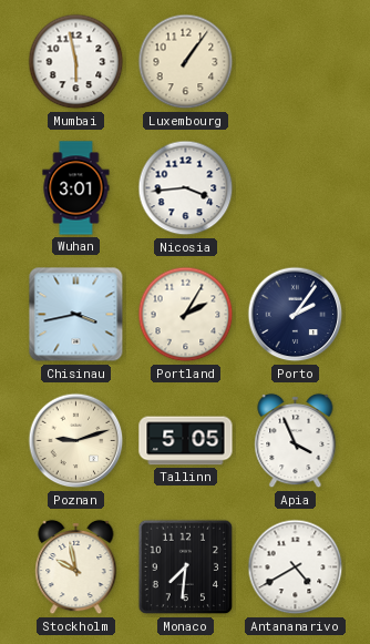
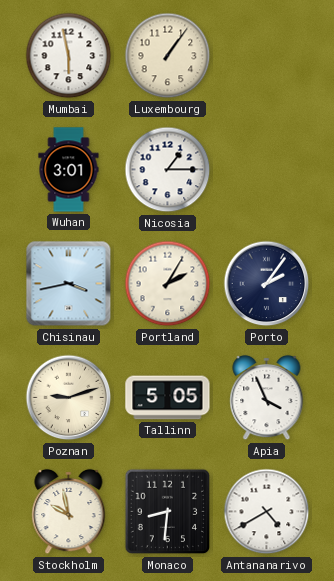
Nicosia: 3:44 -> 1:15 (168, 170)
Monaco: 7:31 -> 8:31 (168, 512)
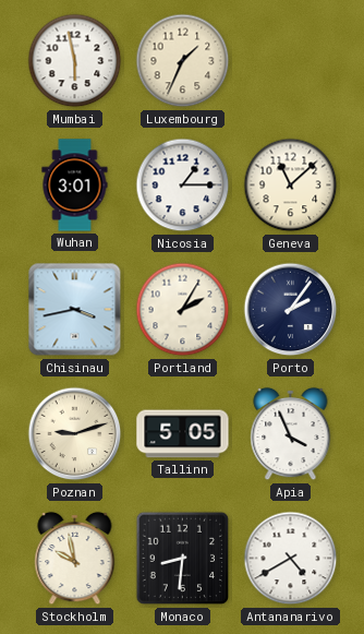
Luxembourg: 1:06 -> 1:34 (183, 61)
Geneva: none -> 11:08 (291, 186)
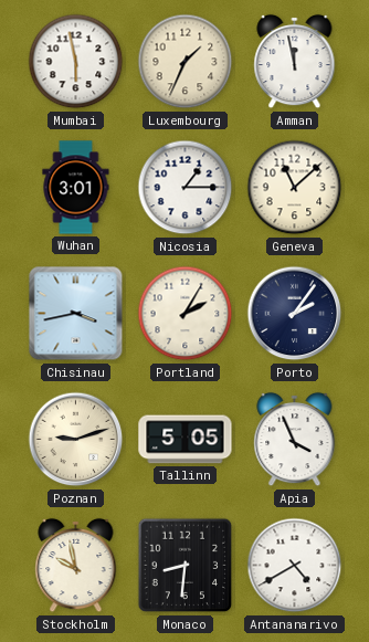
Amman: none -> 11:58 (295, 62)
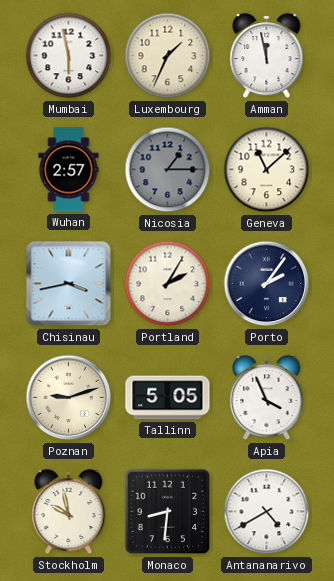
Wuhan: 3:01 -> 2:57 (69, 170)
Nicosia dial: white -> grey (168, 170)
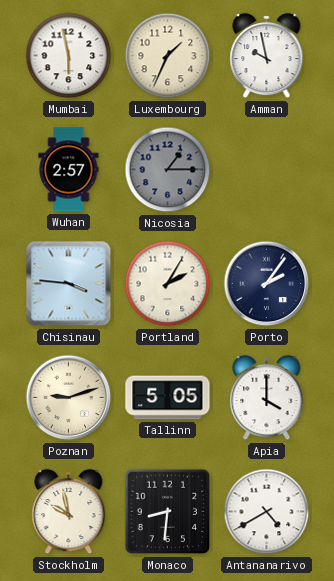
Amman: 11:58 -> 9:58 (267, 56)
Geneva: 11:08 -> none (267, 170)
Chisinau: 3:43 -> 3:46 (69, 284)
Apia: 3:56 -> 4:00 (267, 398)
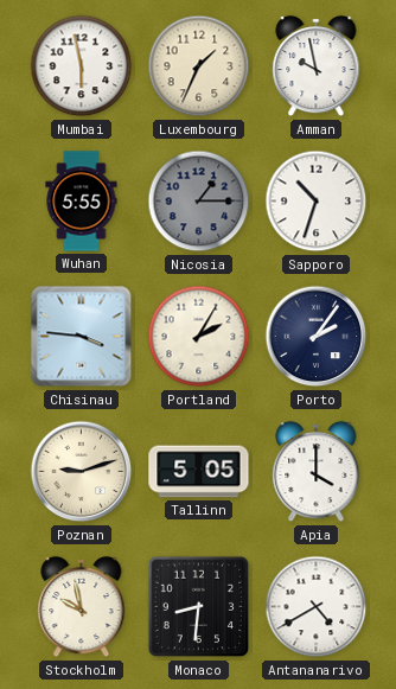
Wuhan: 2:57 -> 5:55 (82, 202)
Sapporo: none -> 10:33 (317, 202)
